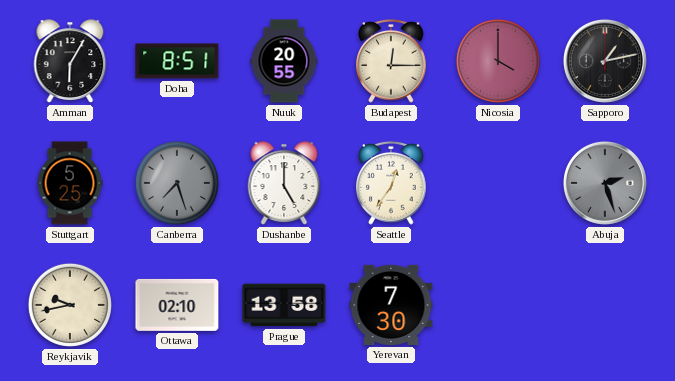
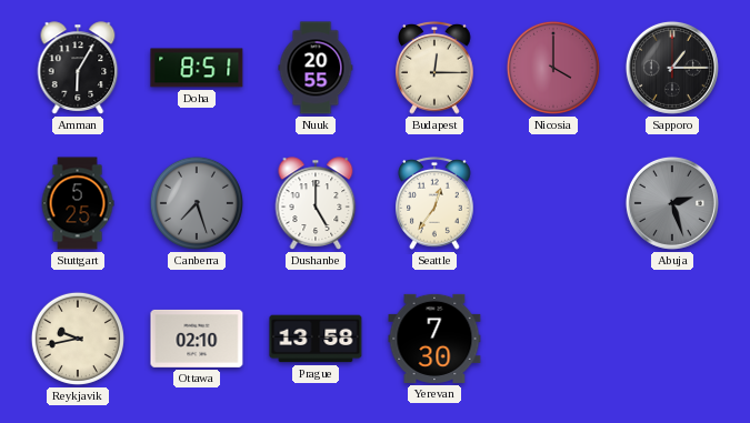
Sapporo: 1:13 -> 1:15 (672, 68)
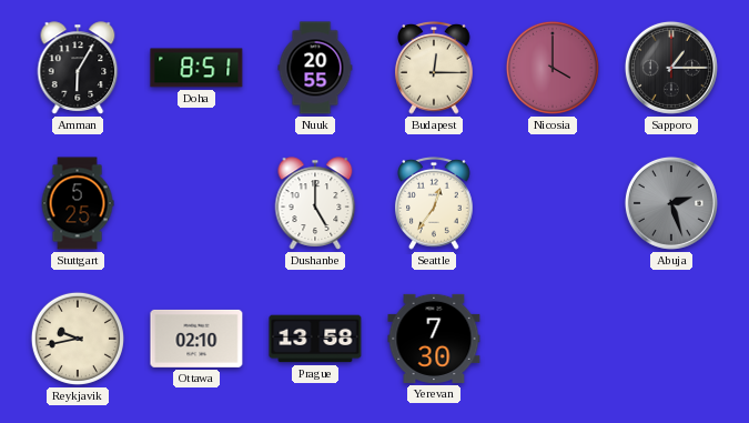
Canberra: 7:27 -> none (197, 203)
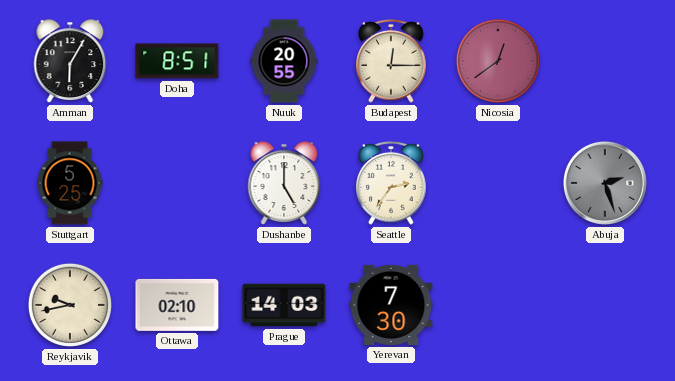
Nicosia: 4:00 -> 12:39 (498, 61)
Sapporo: 1:15 -> none (671, 68)
Seattle: 12:36 -> 2:36 (391, 183)
Prague: 13:58 -> 14:03 (284, 305)
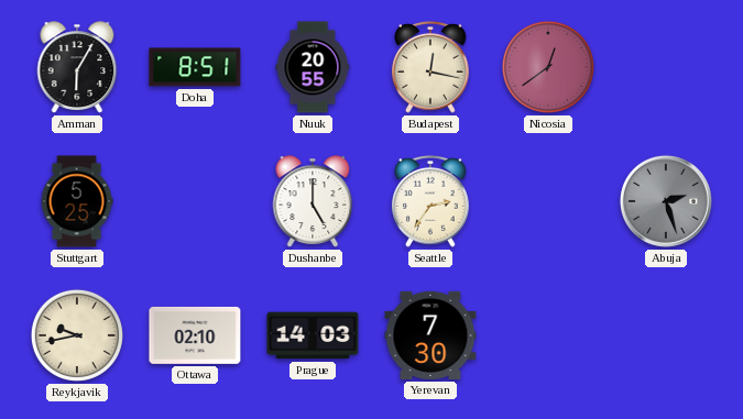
Budapest: 12:15 -> 12:17 (430, 67)
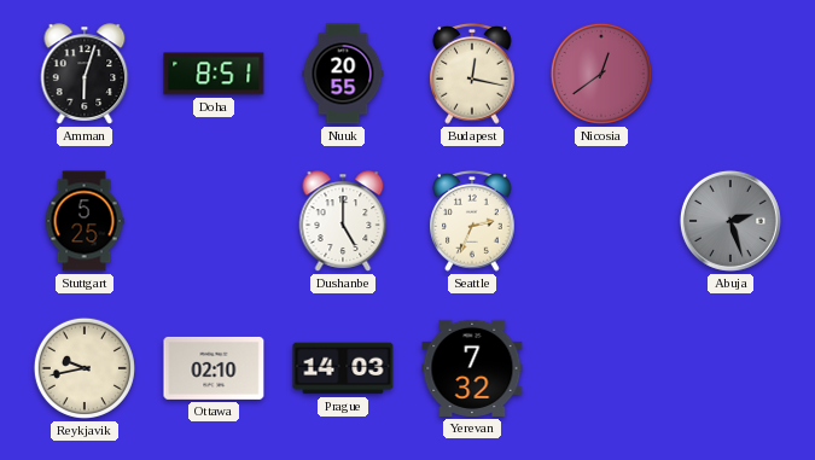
Amman: 6:05 -> 6:03 (85, 74)
Seattle: 2:36 -> 2:34 (472, 221)
Yerevan: 7:30 -> 7:32 (472, 368)
